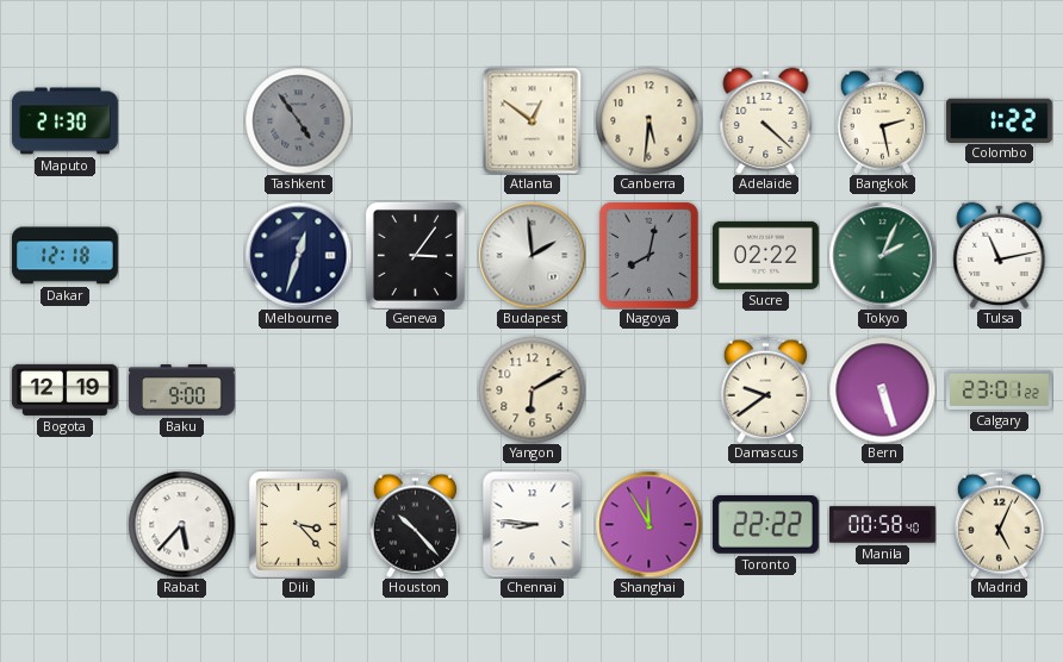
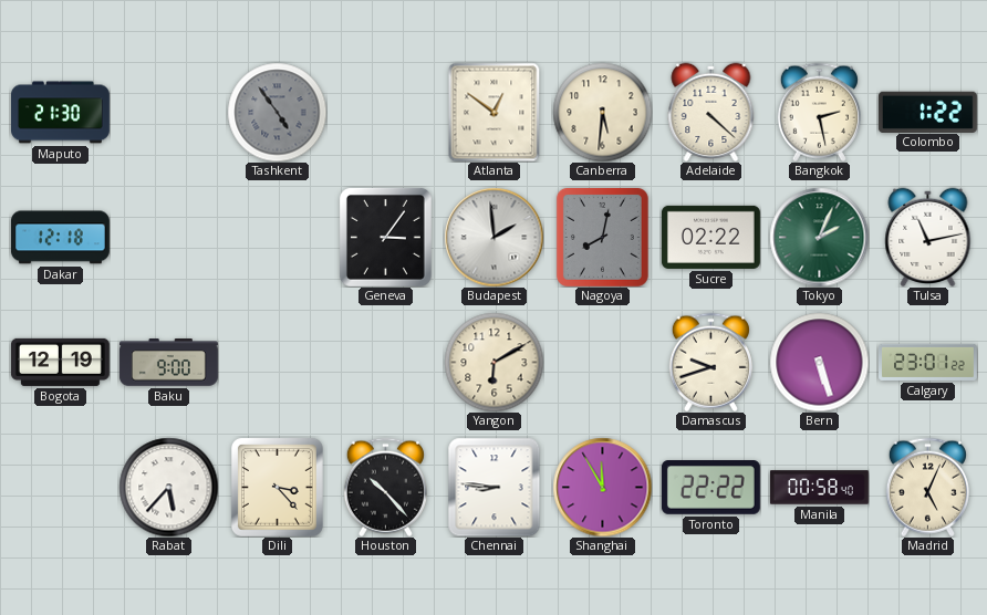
Melbourne: 12:33 -> none (298, 255)
Damascus: 9:39 -> 9:42 (710, 362)
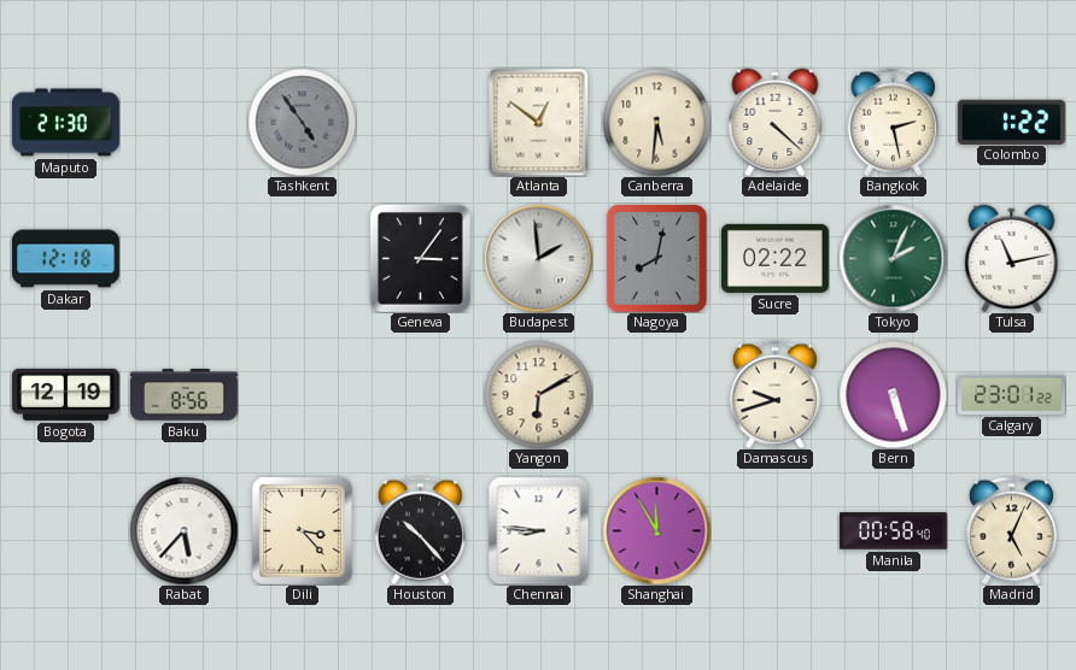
Baku: 9:00 -> 8:56 (183, 395)
Toronto: 22:22 -> none (710, 488)
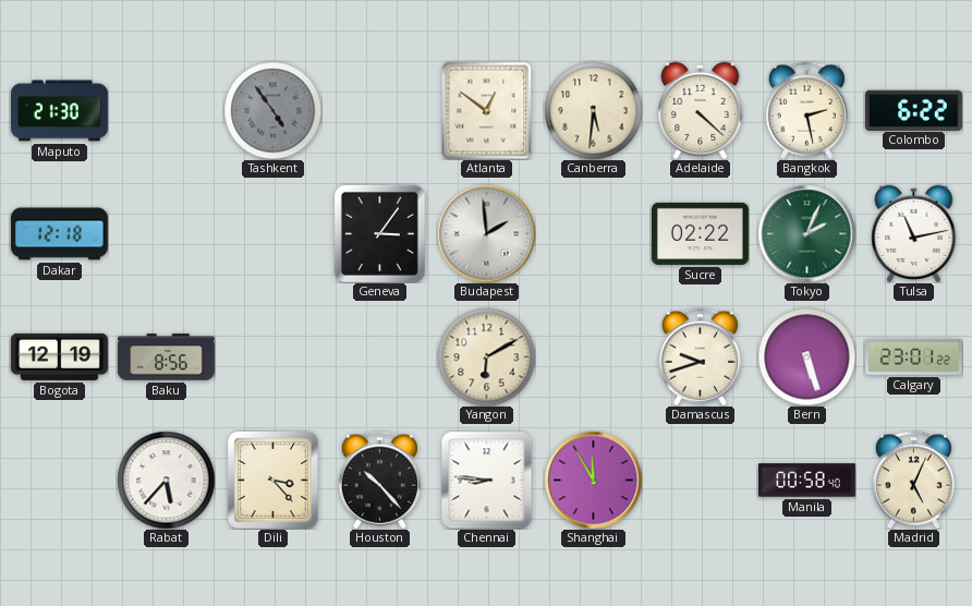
Colombo: 1:22 -> 6:22 (913, 110)
Nagoya: 8:02 -> none (656, 258)
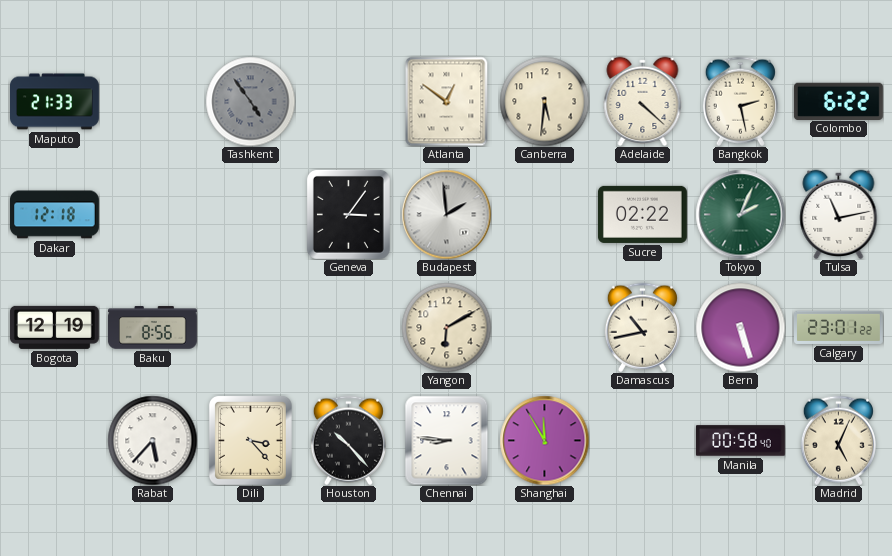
Maputo: 21:30 -> 21:33 (55, 102)
Damascus: 9:42 -> 10:43 (642, 327)
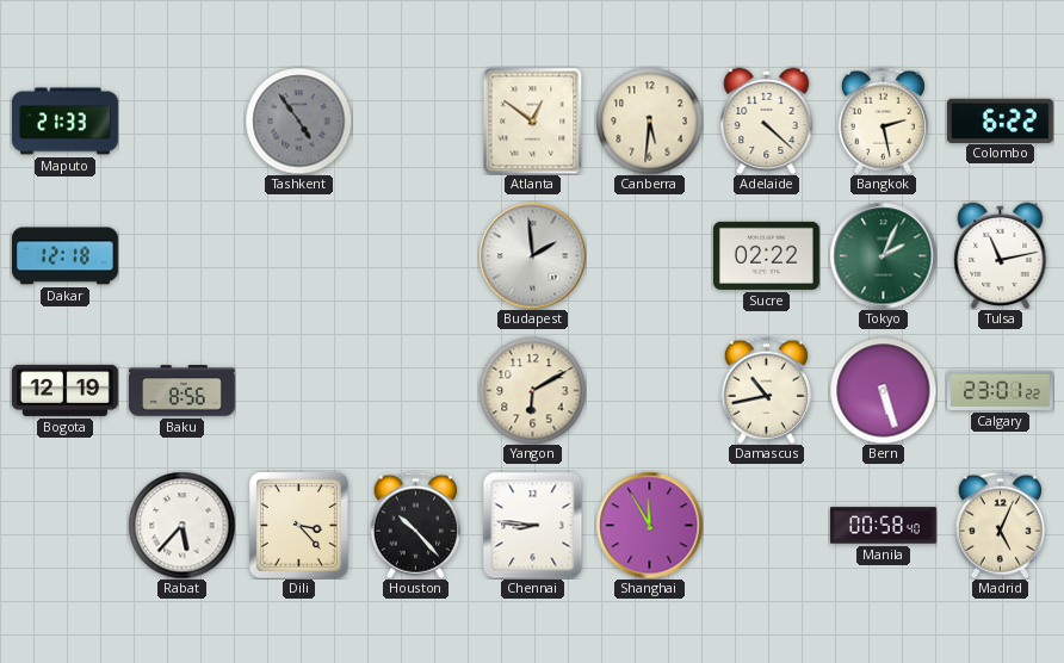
Geneva: 3:06 -> none (348, 214)
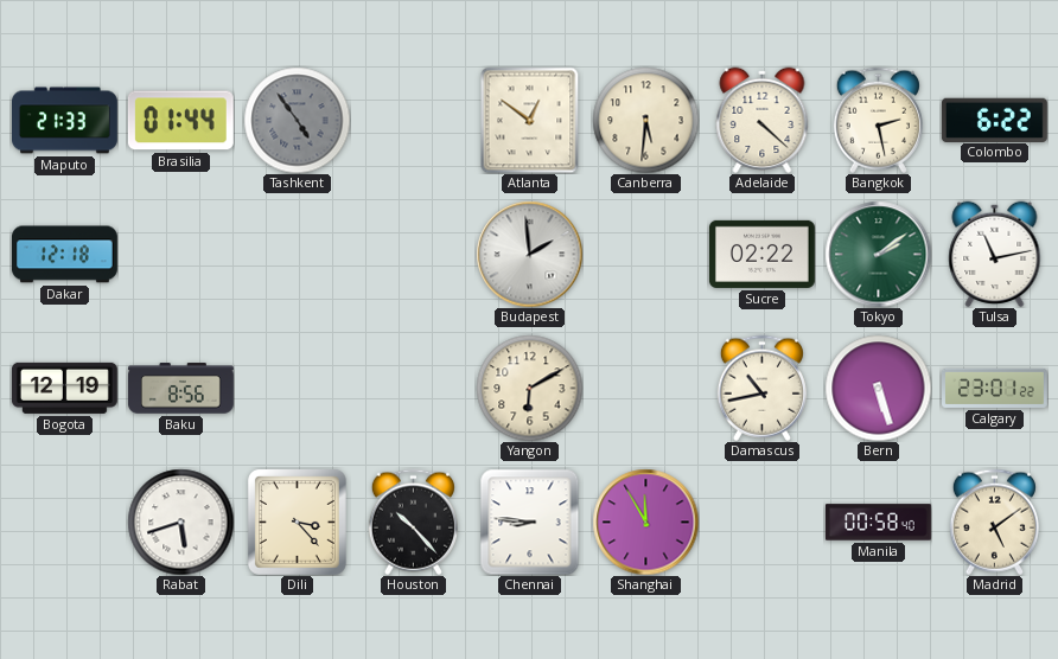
Brasilia: none -> 01:44 (180, 121)
Tokyo: 2:04 -> 2:09 (878, 254)
Rabat: 5:37 -> 5:42 (180, 522)
Madrid: 5:04 -> 5:09 (994, 522)
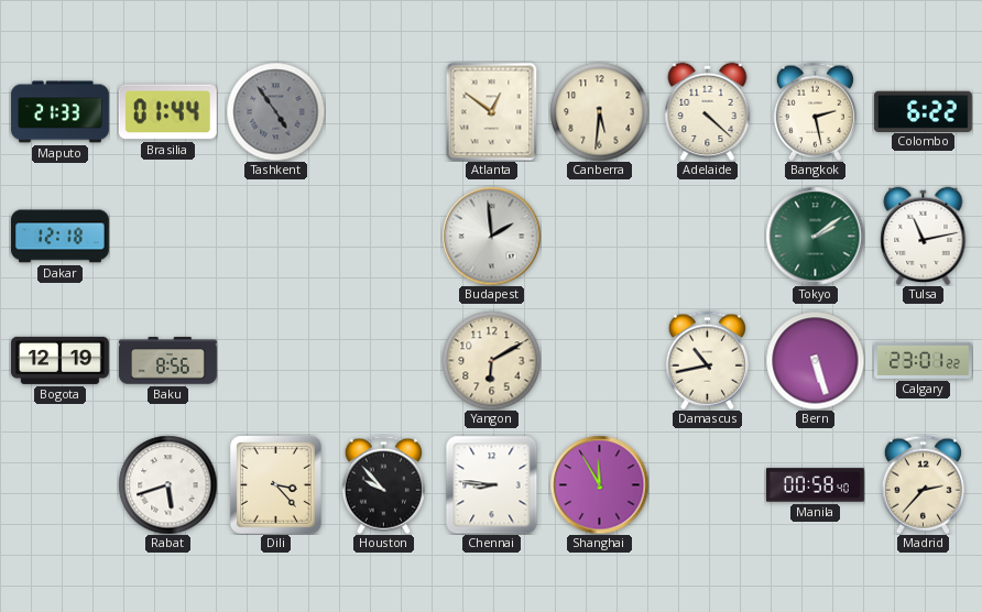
Sucre: 02:22 -> none (761, 254)
Houston: 10:23 -> 9:53 (383, 484)
Madrid: 5:09 -> 2:37 (923, 484)
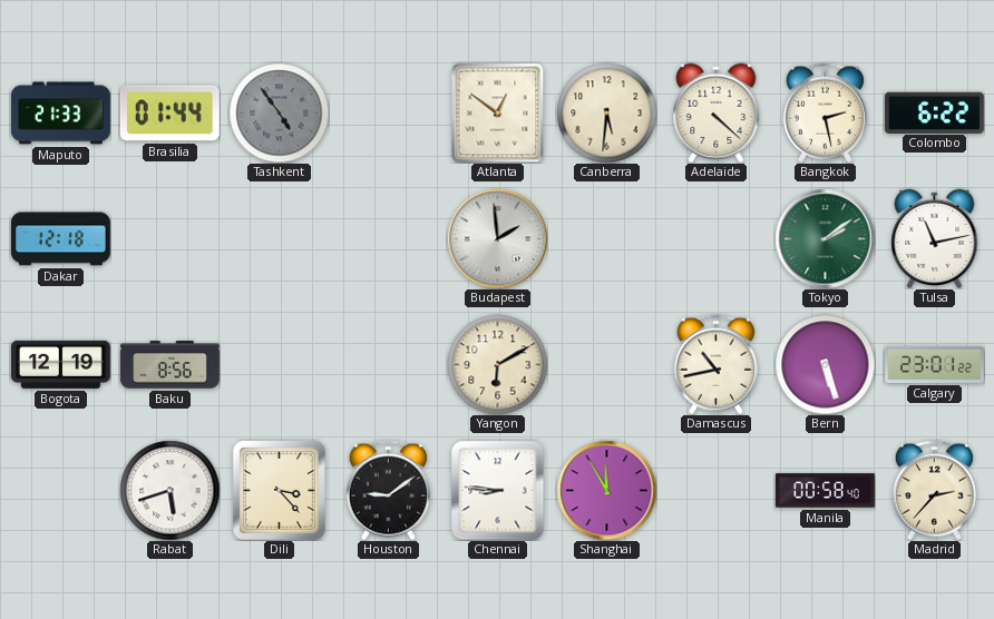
Houston: 9:53 -> 9:09 (388, 490)
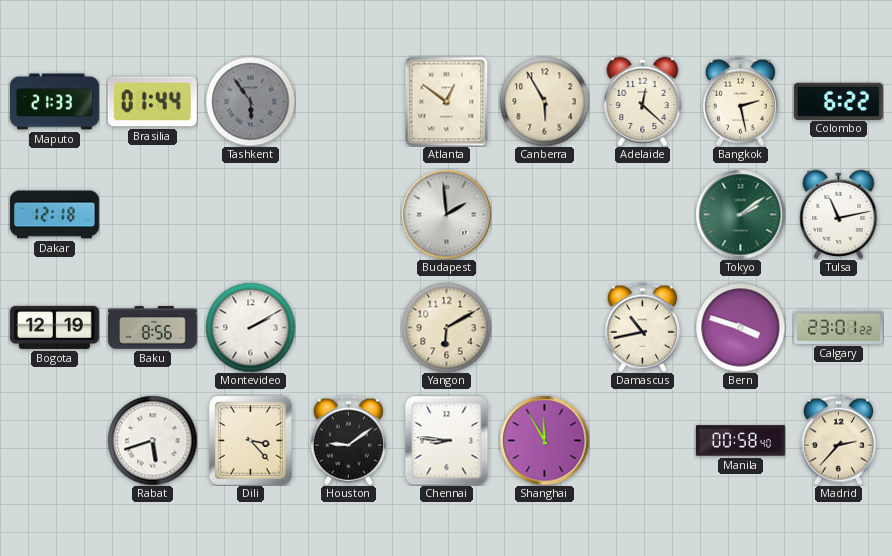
Tashkent: 4:54 -> 5:54 (250, 101)
Canberra: 5:31 -> 5:55 (544, 101)
Adelaide: 4:22 -> 12:22 (643, 101)
Montevideo: none -> 2:10 (250, 327)
Bern: 5:27 -> 3:48 (740, 327)
